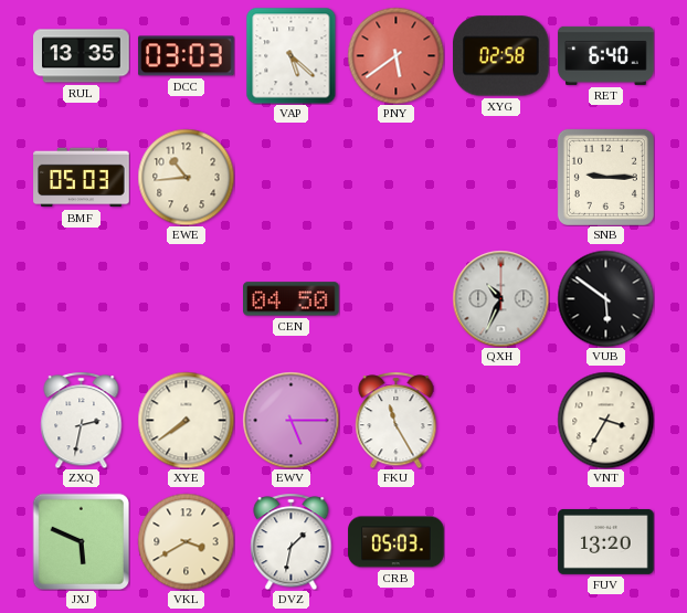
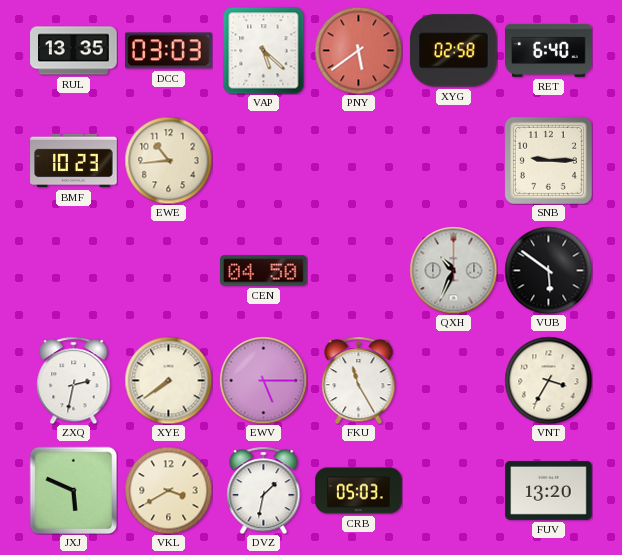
BMF: 05:03 -> 10:23 (74, 161)
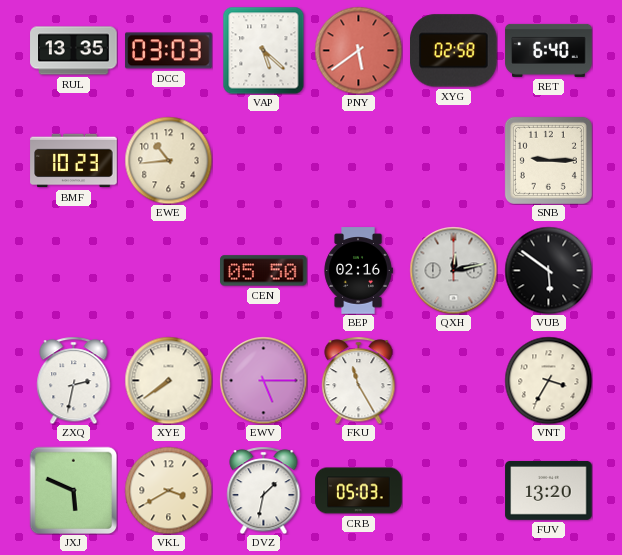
CEN: 04:50 -> 05:50 (264, 271)
BEP: none -> 02:16 (358, 271)
QXH: 10:34 -> 12:13 (453, 270)
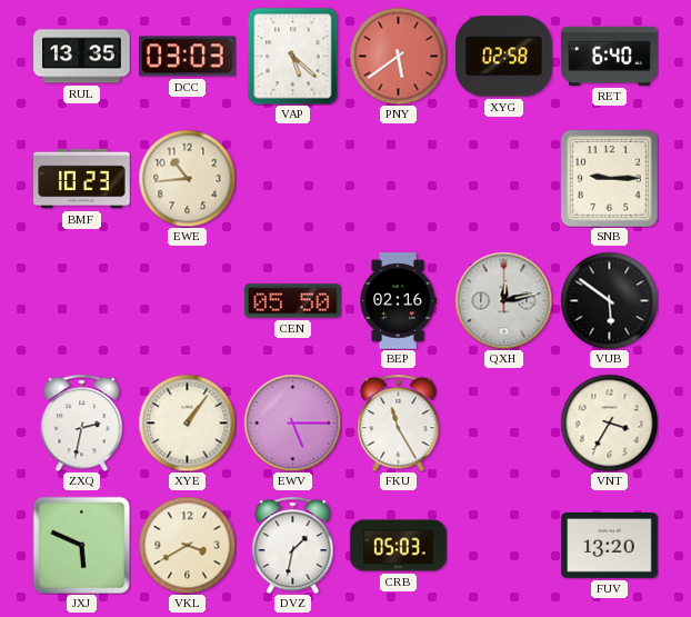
XYE: 7:39 -> 1:06 (187, 422)
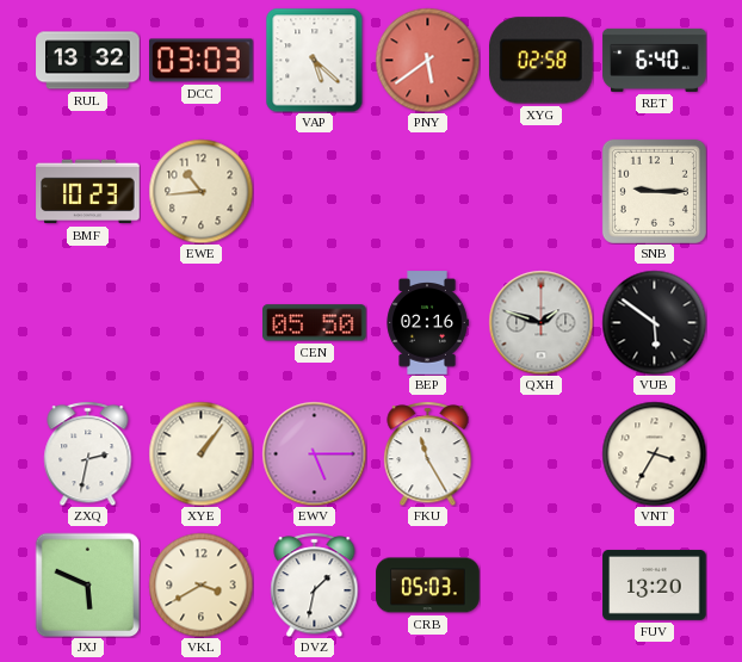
RUL: 13:35 -> 13:32 (88, 61)
QXH: 12:13 -> 1:48 (540, 322)
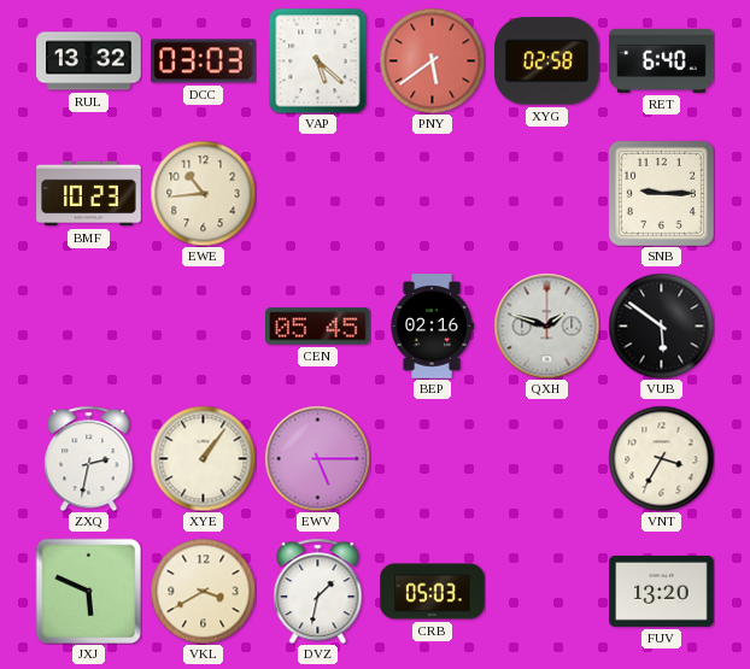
CEN: 05:50 -> 05:45 (318, 327)
FKU: 11:25 -> none (428, 453)
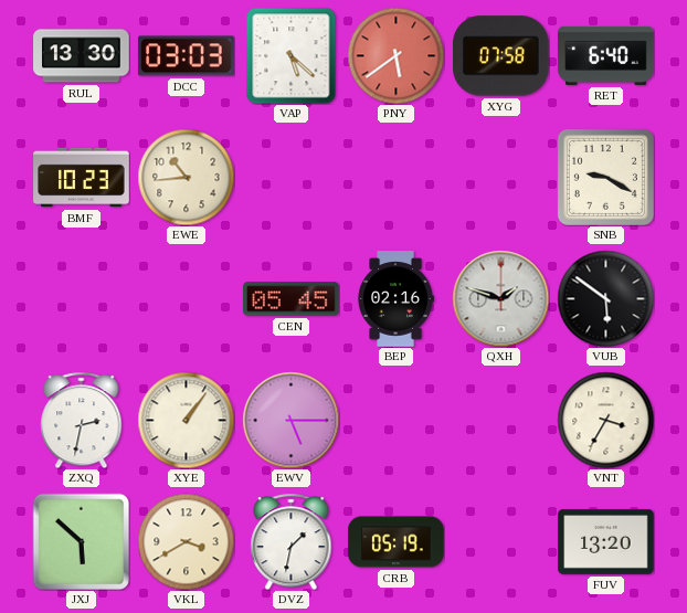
RUL: 13:32 -> 13:30 (82, 56)
XYG: 02:58 -> 07:58 (501, 56)
SNB: 9:15 -> 9:20 (605, 177)
JXJ: 5:49 -> 5:52 (81, 541)
CRB: 05:03 -> 05:19 (397, 542)
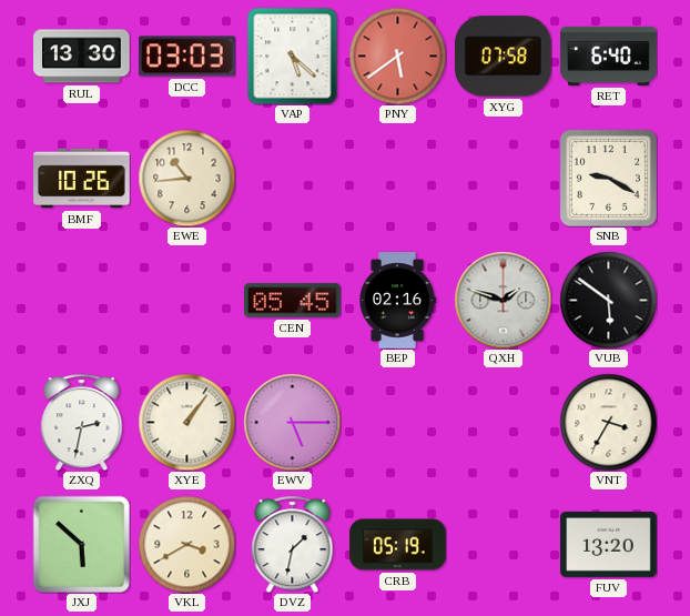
BMF: 10:23 -> 10:26 (82, 179)
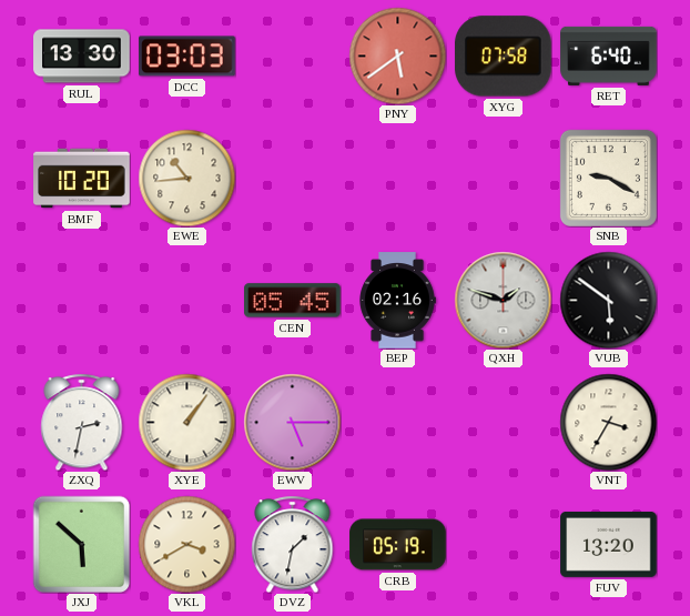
VAP: 5:22 -> none (293, 55)
BMF: 10:26 -> 10:20 (82, 179)
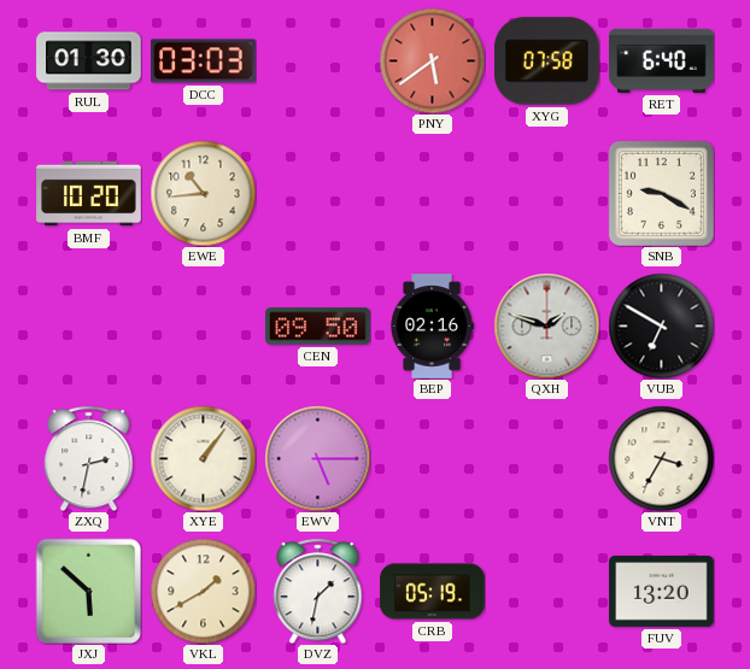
RUL: 13:30 -> 01:30 (89, 61)
CEN: 05:45 -> 09:50 (318, 327)
VUB: 5:51 -> 6:50 (661, 325)
VKL: 3:40 -> 1:40 (203, 591)
